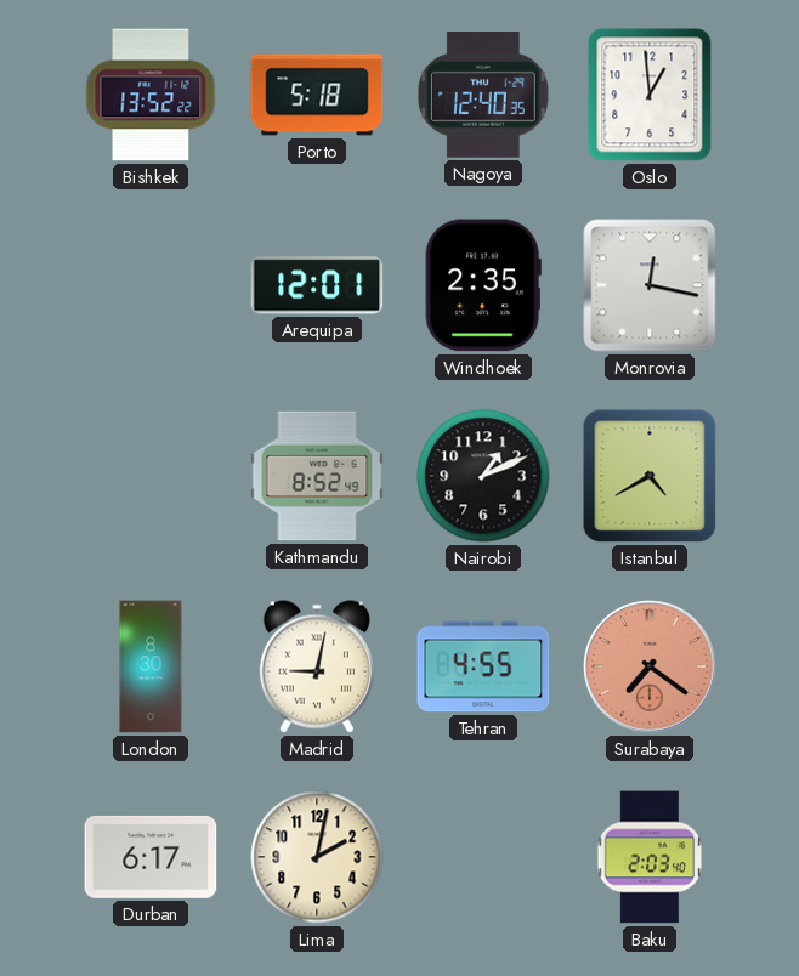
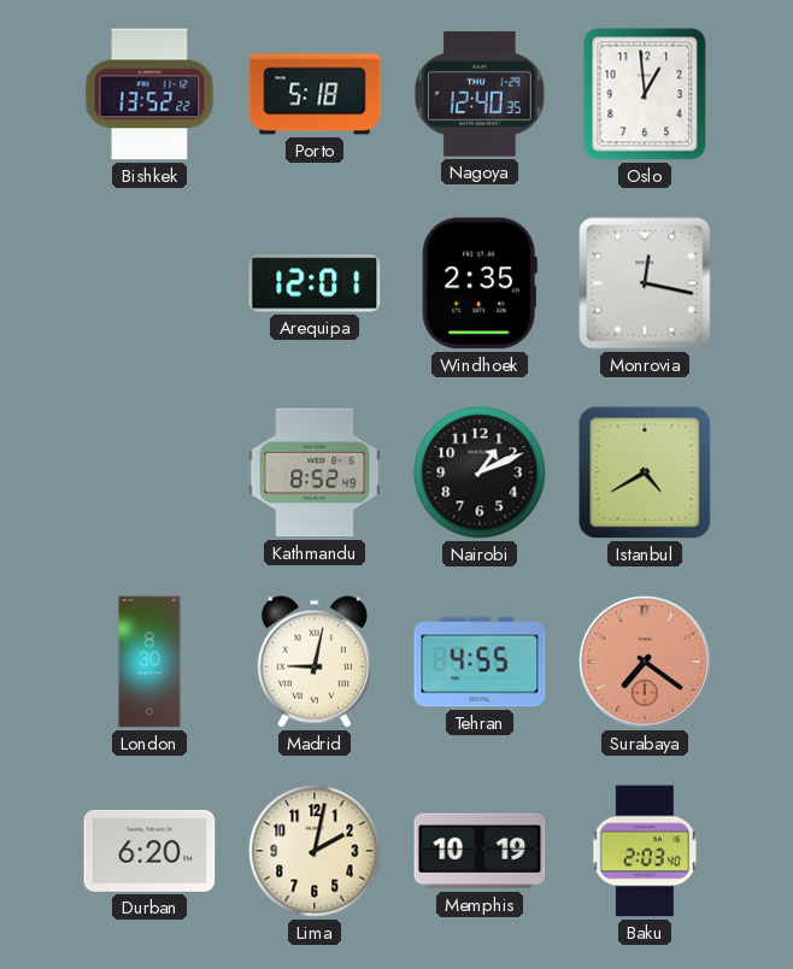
Durban: 6:17 -> 6:20 (149, 851)
Memphis: none -> 10:19 (480, 851)
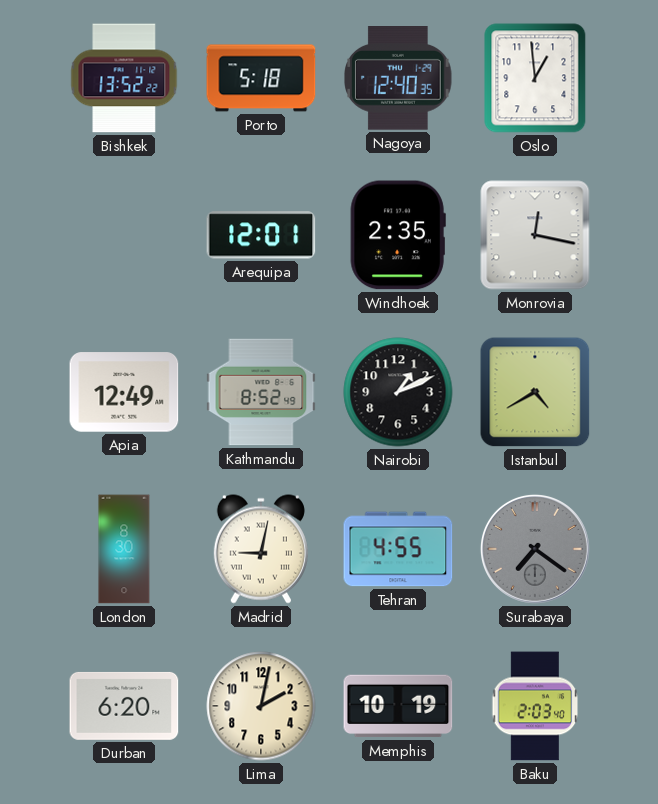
Apia: none -> 12:49 (124, 392)
Surabaya dial: salmon -> grey (535, 549)
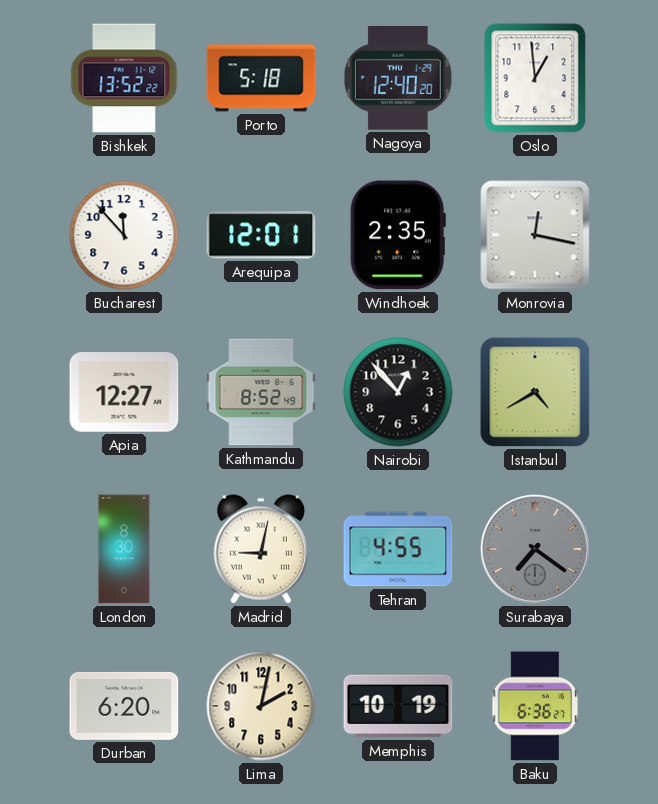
Nagoya: 12:40:35 -> 12:40:20 (399, 79)
Bucharest: none -> 11:53 (124, 235)
Apia: 12:49 -> 12:27 (124, 392)
Nairobi: 1:11 -> 12:53 (398, 392)
Baku: 2:03 -> 6:36 (535, 706)
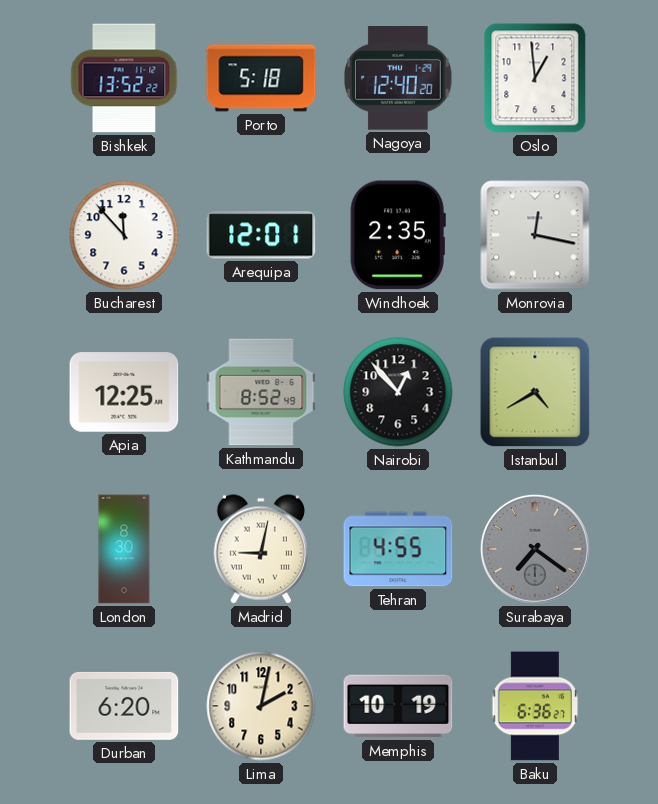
Apia: 12:27 -> 12:25 (124, 392)
